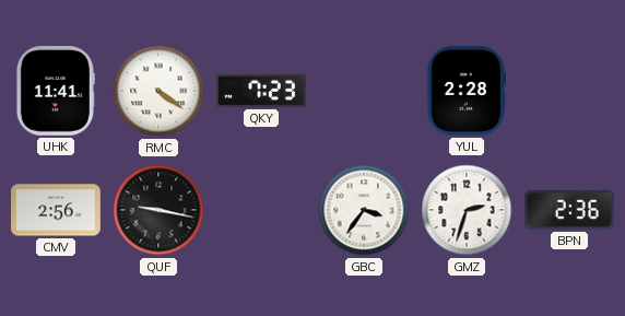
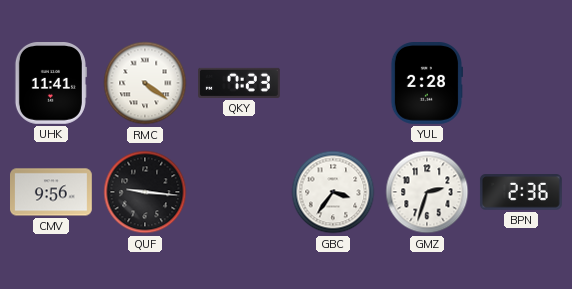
CMV: 2:56 -> 9:56 (52, 192)
QUF: 9:17 -> 9:16 (145, 192)
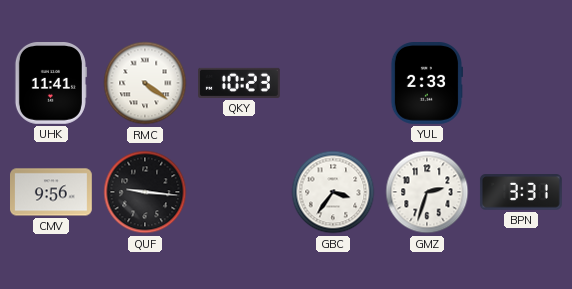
QKY: 7:23 -> 10:23 (240, 83)
YUL: 2:28 -> 2:33 (426, 84)
BPN: 2:36 -> 3:31 (521, 192)
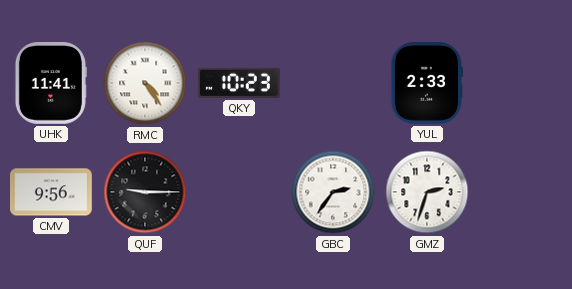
RMC: 4:21 -> 4:24 (145, 83)
QUF: 9:16 -> 9:15 (145, 192)
GBC: 3:36 -> 2:36 (333, 192)
BPN: 3:31 -> none (521, 192)
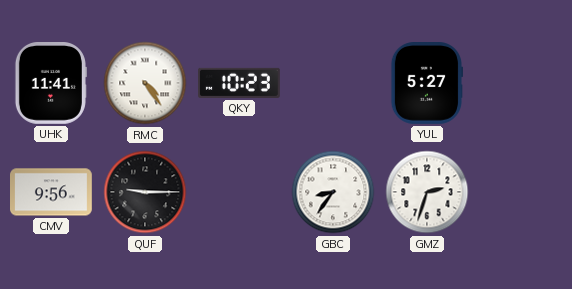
YUL: 2:33 -> 5:27 (426, 84)
GBC: 2:36 -> 8:36 (333, 192)
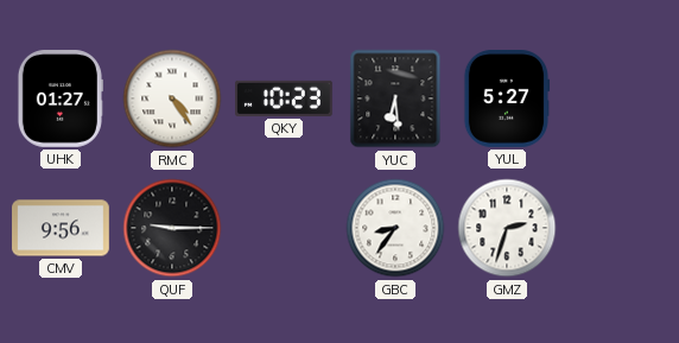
UHK: 11:41 -> 01:27 (59, 100)
YUC: none -> 6:29 (395, 99)
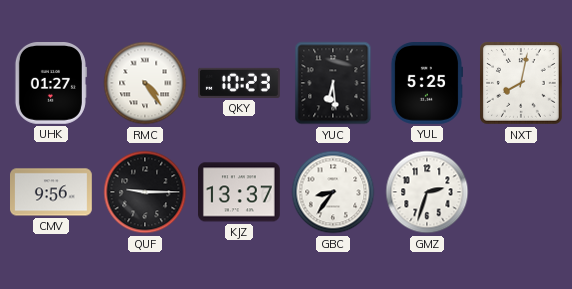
YUL: 5:27 -> 5:25 (426, 84)
NXT: none -> 8:02 (521, 83)
KJZ: none -> 13:37 (240, 192)
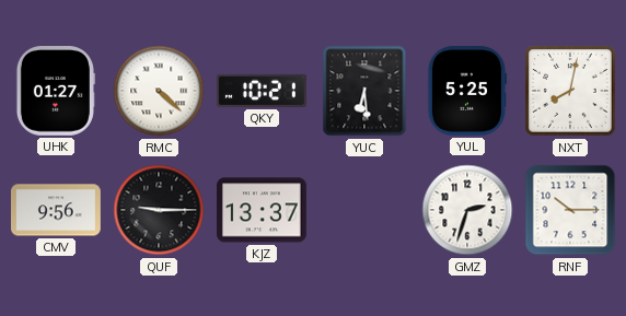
RMC: 4:24 -> 4:22 (159, 91)
QKY: 10:23 -> 10:21 (263, 91)
GBC: 8:36 -> none (333, 192)
RNF: none -> 10:15 (570, 210)
